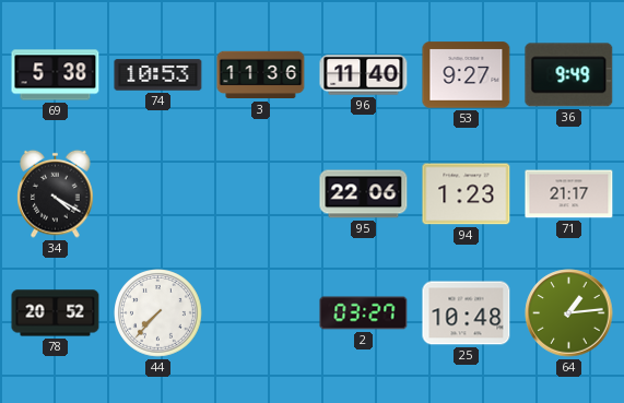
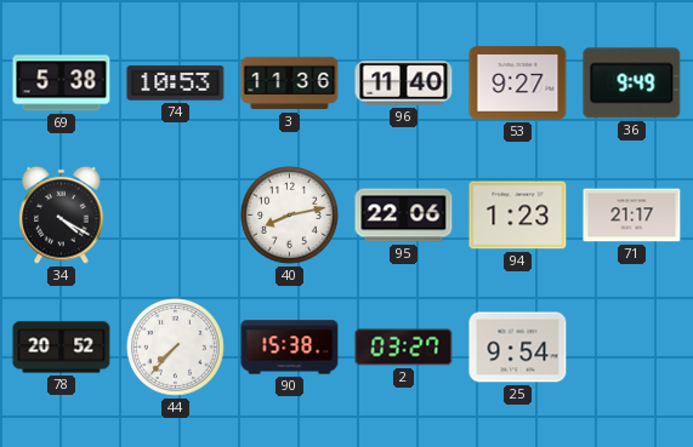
40: none -> 8:13 (290, 216)
90: none -> 15:38 (290, 348)
25: 10:48 -> 9:54 (518, 348)
64: 1:14 -> none (569, 313)
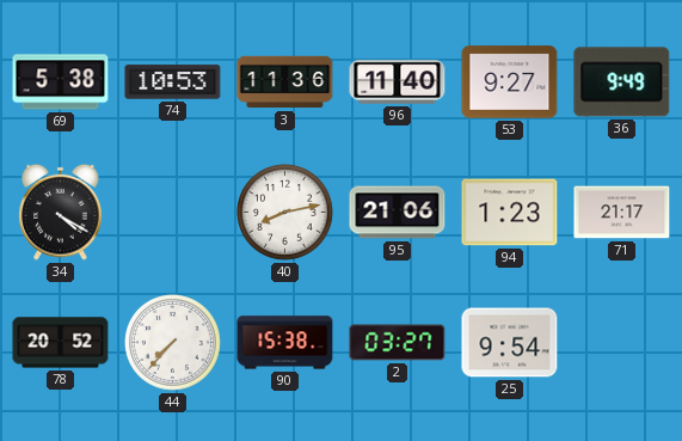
95: 22:06 -> 21:06 (398, 213)
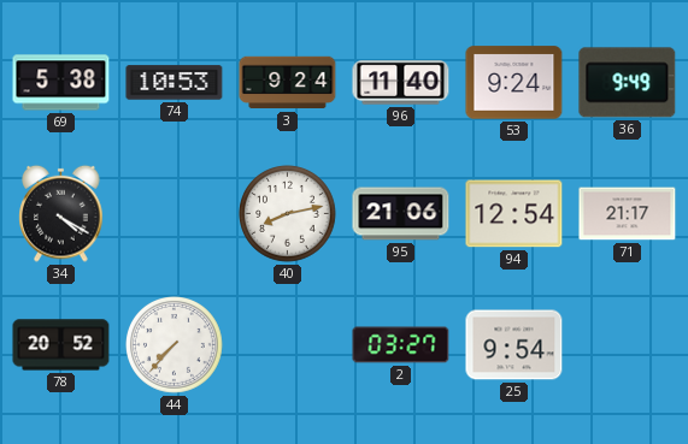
3: 11:36 -> 9:24 (288, 83)
53: 9:27 -> 9:24 (514, 83)
94: 1:23 -> 12:54 (514, 214)
90: 15:38 -> none (285, 343)
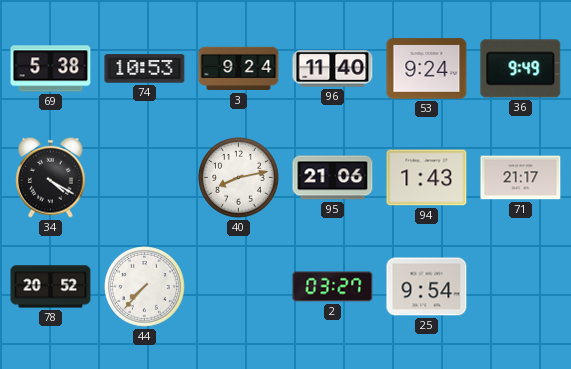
94: 12:54 -> 1:43 (427, 178)
